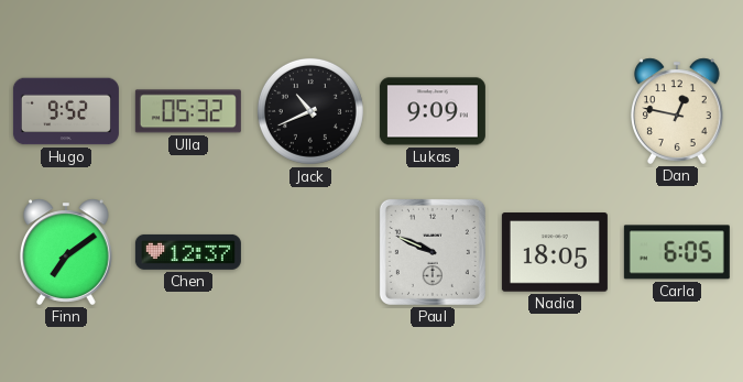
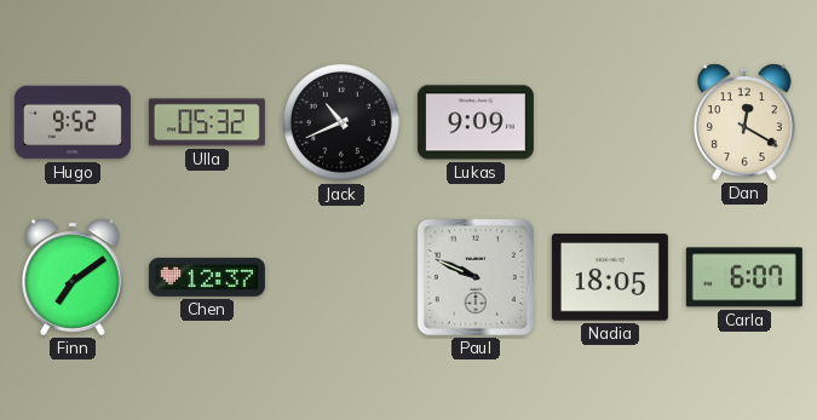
Dan: 12:47 -> 12:20 (746, 122)
Carla: 6:05 -> 6:07 (744, 277)
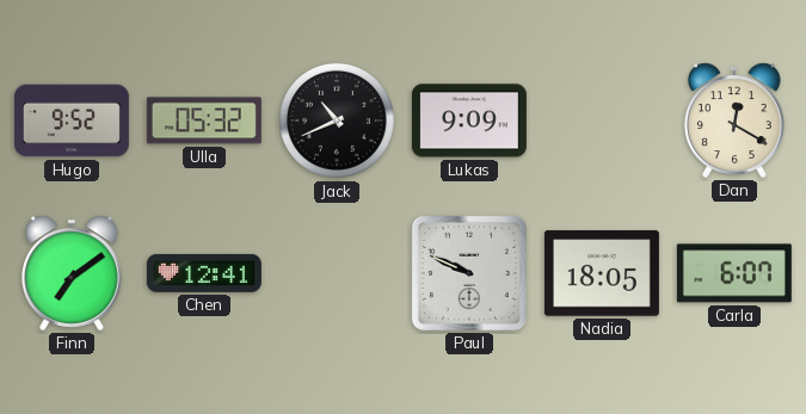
Chen: 12:37 -> 12:41 (204, 273)
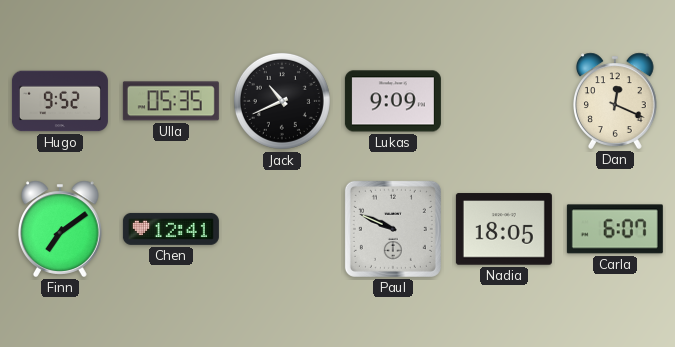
Ulla: 05:32 -> 05:35 (171, 101)
Dan: 12:20 -> 12:19 (616, 101)
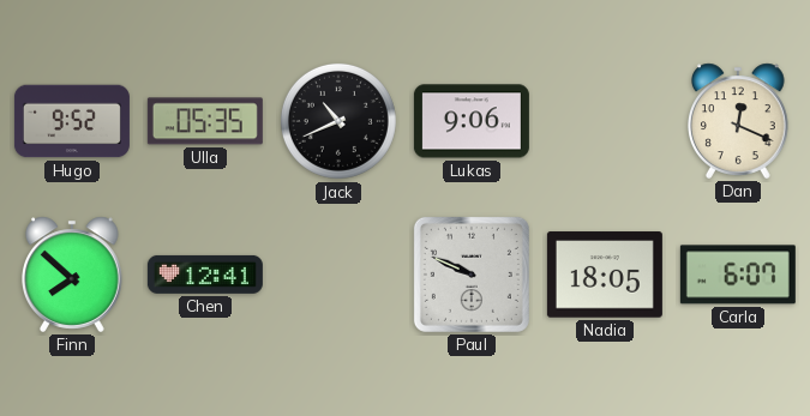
Lukas: 9:09 -> 9:06 (472, 121)
Finn: 7:09 -> 7:52 (73, 275)
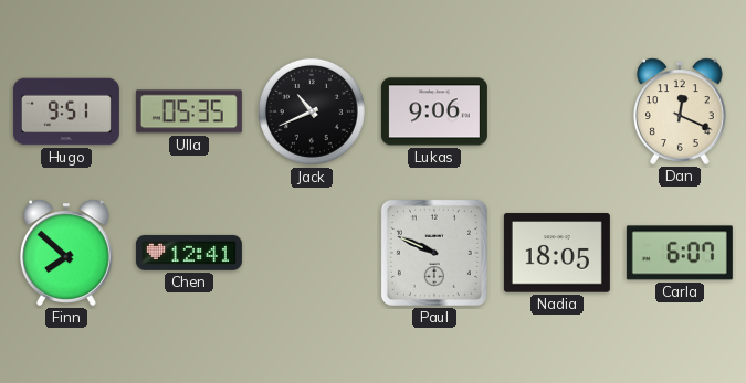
Hugo: 9:52 -> 9:51 (66, 111)
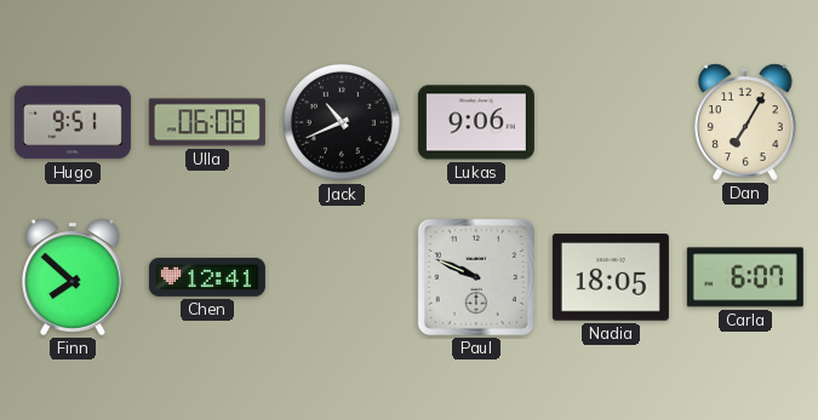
Ulla: 05:35 -> 06:08 (207, 122)
Dan: 12:19 -> 7:05 (747, 122)
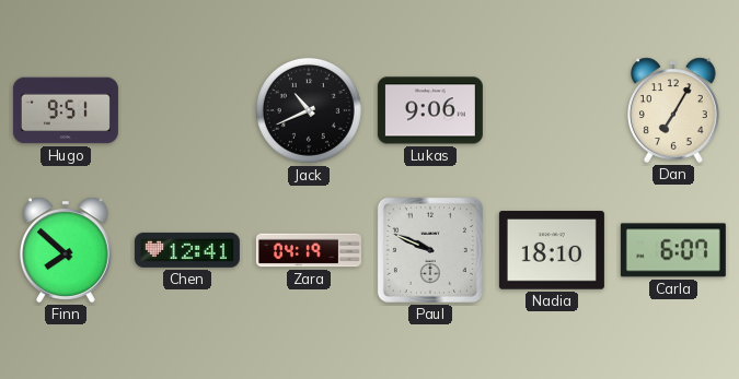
Ulla: 06:08 -> none (207, 122)
Zara: none -> 04:19 (309, 250)
Nadia: 18:05 -> 18:10 (552, 250)
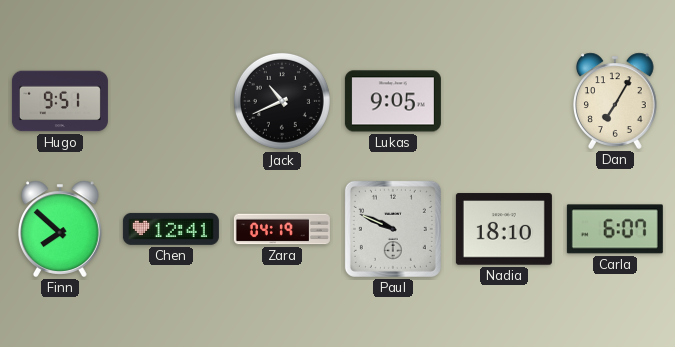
Lukas: 9:06 -> 9:05 (393, 101)
